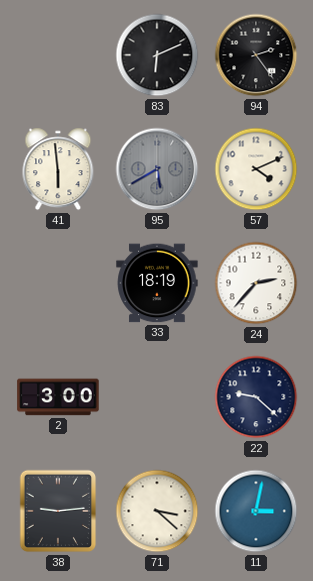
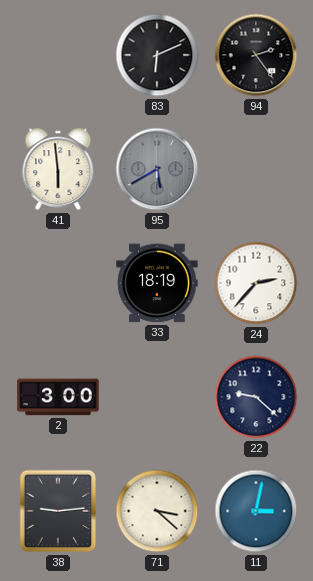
57: 4:11 -> none (256, 169)
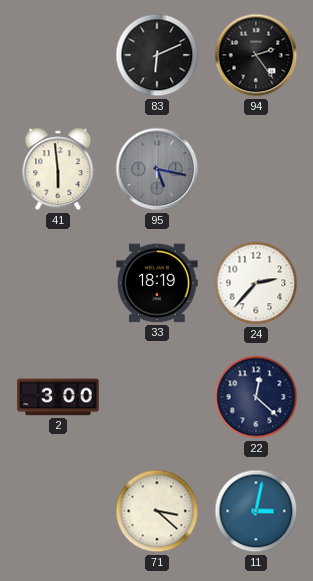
95: 5:40 -> 5:17 (157, 169)
22: 9:22 -> 12:22 (256, 397)
38: 9:14 -> none (58, 511)
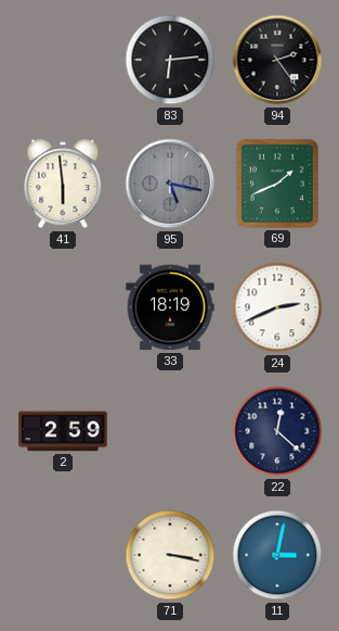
83: 6:11 -> 6:14 (170, 60)
69: none -> 1:41 (277, 184)
24: 2:37 -> 2:41 (277, 307)
2: 3:00 -> 2:59 (63, 431)
71: 3:22 -> 3:17 (170, 555)
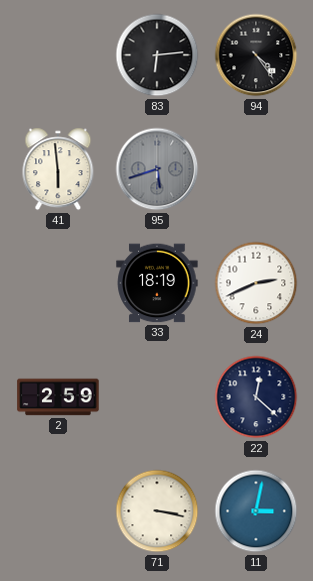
94: 2:24 -> 4:24 (256, 55)
95: 5:17 -> 5:42 (157, 169)
69: 1:41 -> none (277, 184)
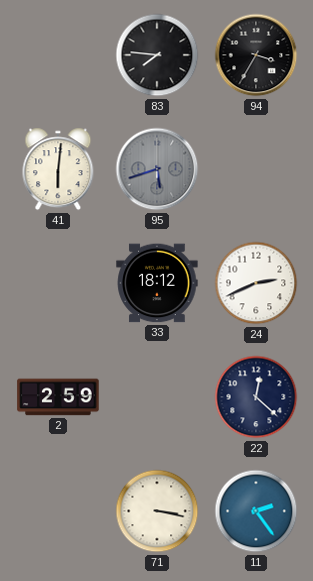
83: 6:14 -> 7:46 (157, 55)
94: 4:24 -> 3:35 (256, 55)
41: 5:59 -> 6:01 (58, 169)
33: 18:19 -> 18:12 (157, 283)
11: 3:02 -> 2:24 (256, 511)
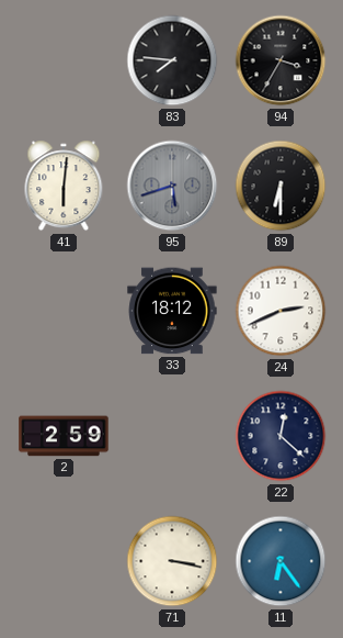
89: none -> 6:30 (281, 186)
11: 2:24 -> 6:24 (281, 561)
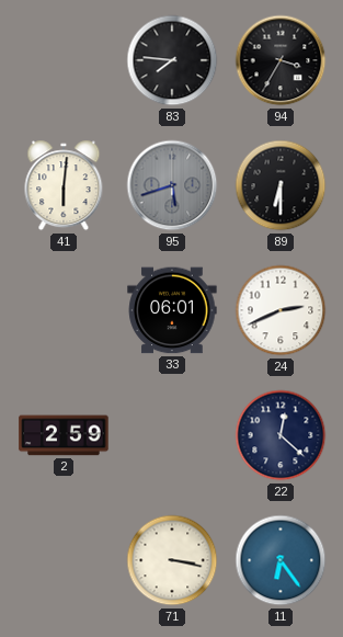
33: 18:12 -> 06:01 (172, 310)
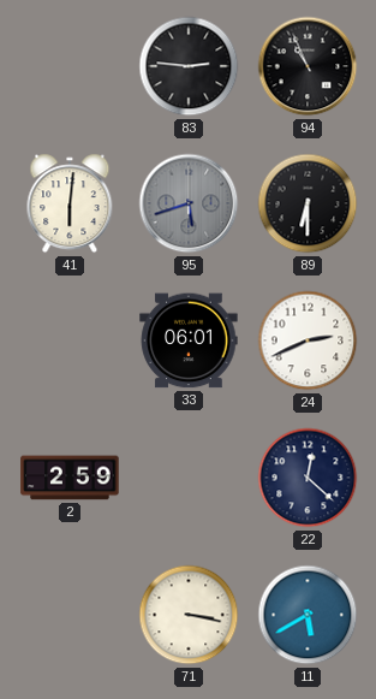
83: 7:46 -> 2:46 (189, 66)
94: 3:35 -> 10:56 (308, 66)
11: 6:24 -> 5:40 (308, 615)
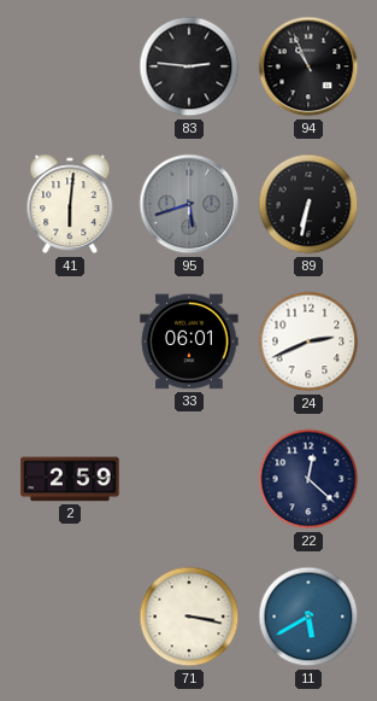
89: 6:30 -> 6:32 (308, 204)
